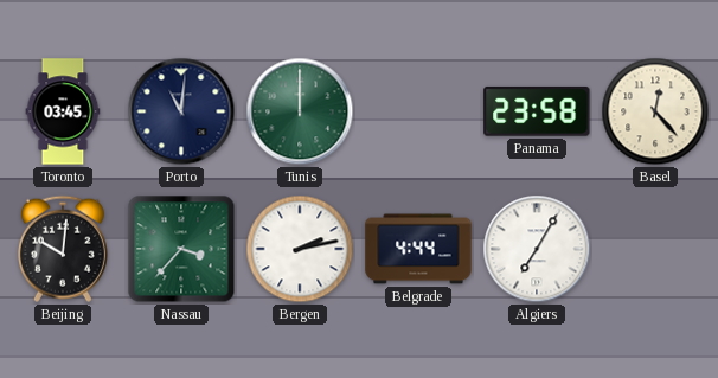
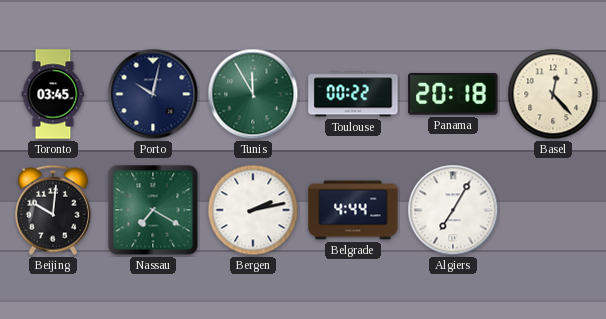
Porto: 11:01 -> 10:02 (153, 94)
Tunis: 12:00 -> 11:55 (253, 94)
Toulouse: none -> 00:22 (353, 94)
Panama: 23:58 -> 20:18 (453, 94)
Nassau: 3:37 -> 7:20 (153, 210)
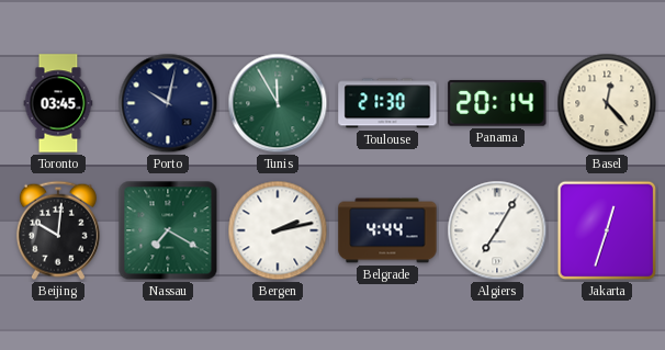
Toulouse: 00:22 -> 21:30 (387, 103)
Panama: 20:18 -> 20:14 (497, 103)
Jakarta: none -> 12:33 (607, 230)
